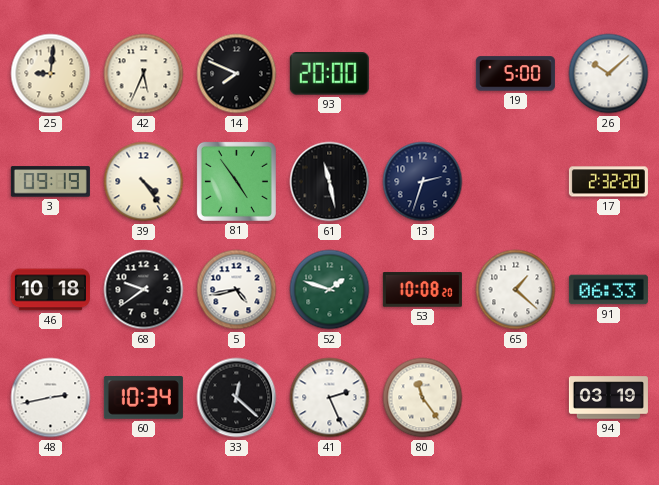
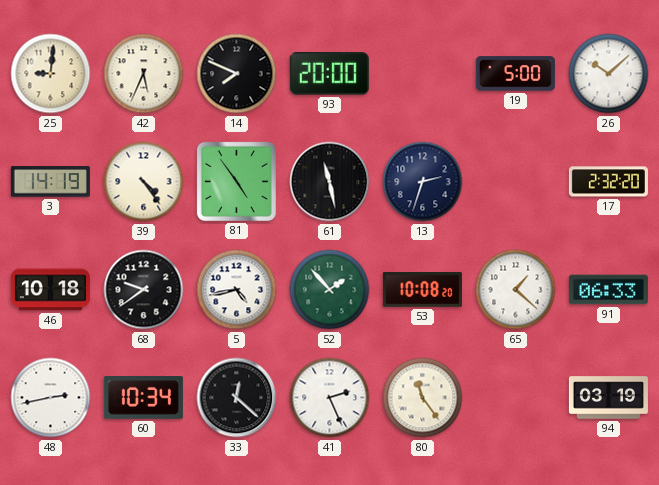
3: 09:19 -> 14:19 (50, 182)
52: 1:48 -> 1:53 (330, 290)
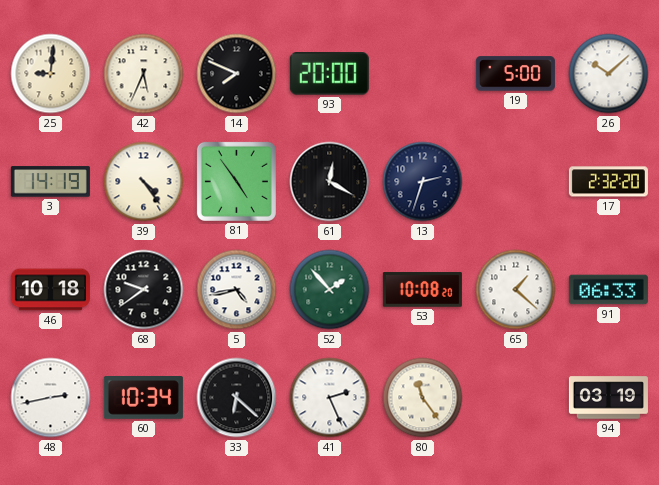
61: 11:28 -> 12:20 (330, 182)
33: 12:22 -> 6:22 (237, 398)
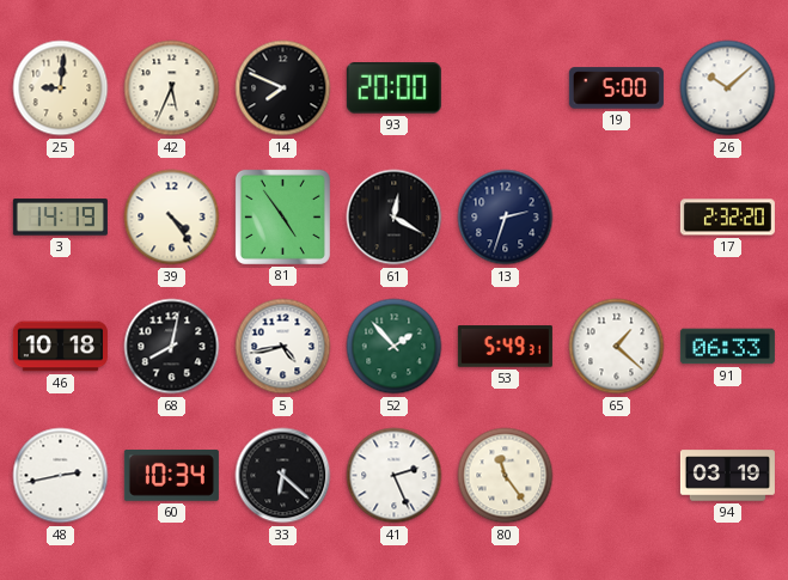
68: 9:39 -> 8:02 (172, 347)
53: 10:08 -> 5:49 (505, 347)
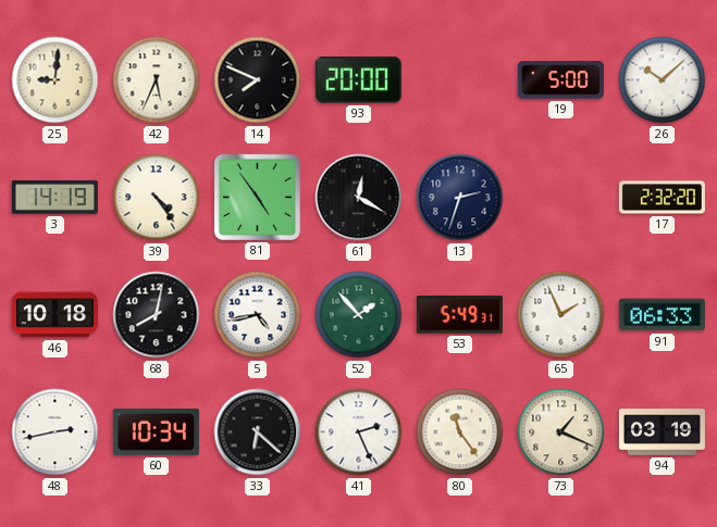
65: 1:22 -> 1:56 (561, 315)
73: none -> 1:19 (561, 432)
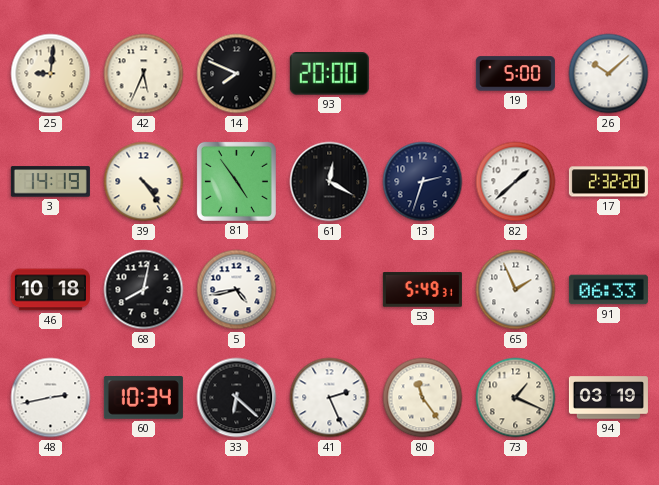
82: none -> 1:38 (516, 182)
52: 1:53 -> none (359, 315)
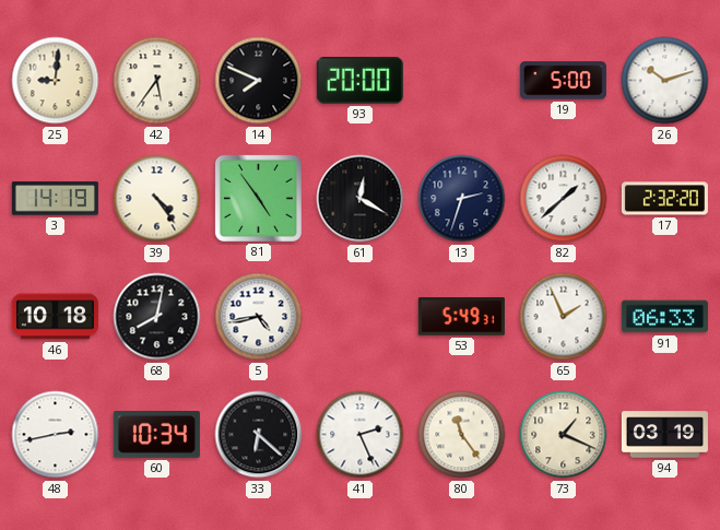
42: 5:34 -> 5:36 (157, 81)
26: 10:08 -> 10:12 (665, 81)
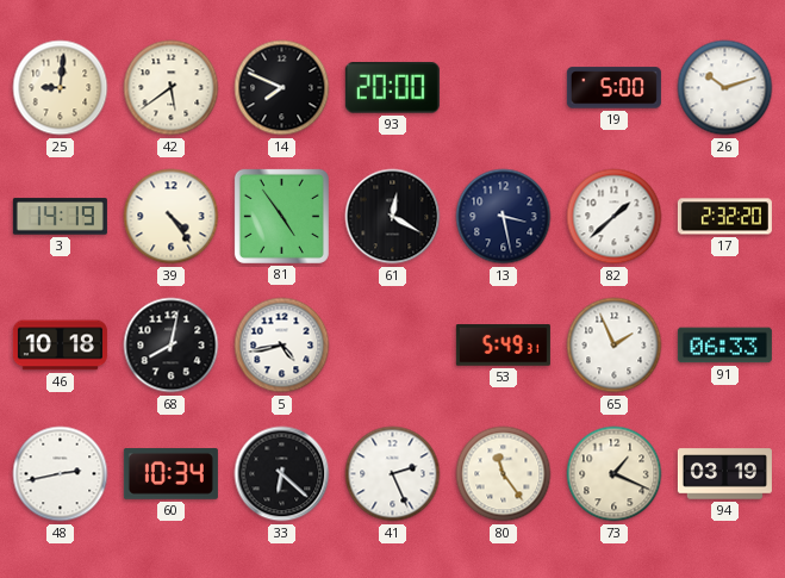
42: 5:36 -> 5:39 (172, 88)
13: 2:33 -> 3:28 (504, 217)
